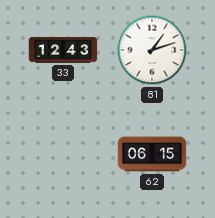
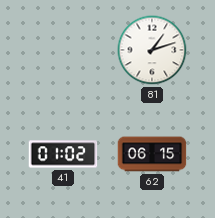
33: 12:43 -> none (63, 50)
41: none -> 01:02 (63, 154)
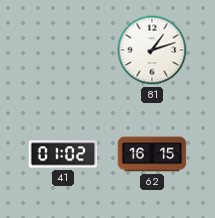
62: 06:15 -> 16:15 (152, 154)
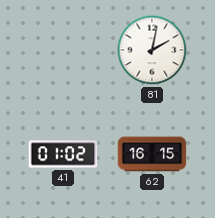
81: 1:12 -> 2:02 (152, 50)
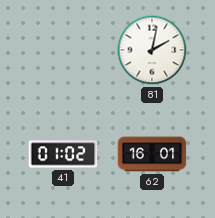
62: 16:15 -> 16:01 (152, 154)
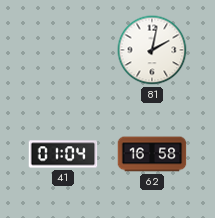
41: 01:02 -> 01:04 (63, 154)
62: 16:01 -> 16:58 (152, 154)
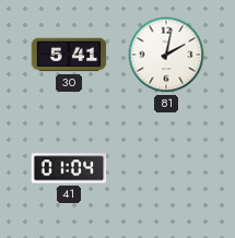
30: none -> 5:41 (69, 55)
62: 16:58 -> none (152, 154)
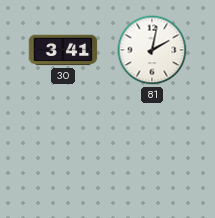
30: 5:41 -> 3:41 (63, 50)
41: 01:04 -> none (69, 168)
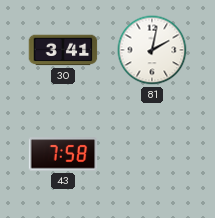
43: none -> 7:58 (63, 154)
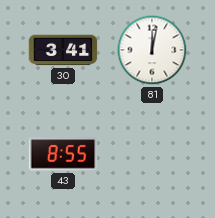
81: 2:02 -> 12:02 (152, 50)
43: 7:58 -> 8:55 (63, 154)
